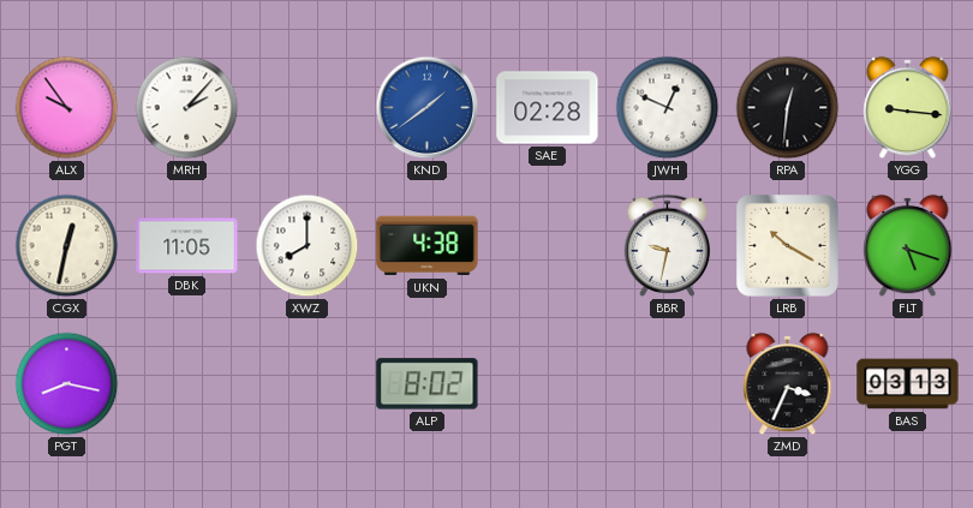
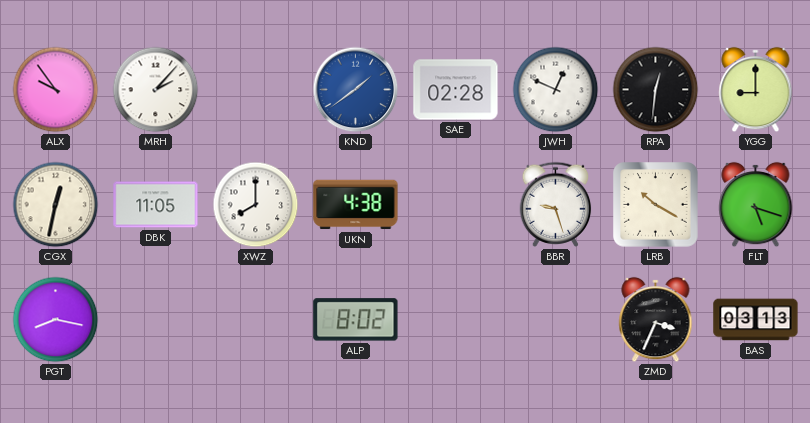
YGG: 9:16 -> 9:00 (756, 90)
BBR: 9:32 -> 9:27 (556, 204)
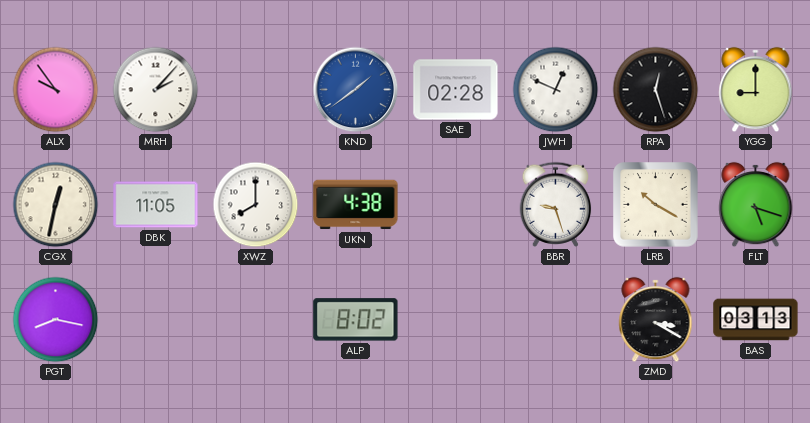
RPA: 12:31 -> 12:27 (656, 90)
ZMD: 3:34 -> 3:20 (656, 320)
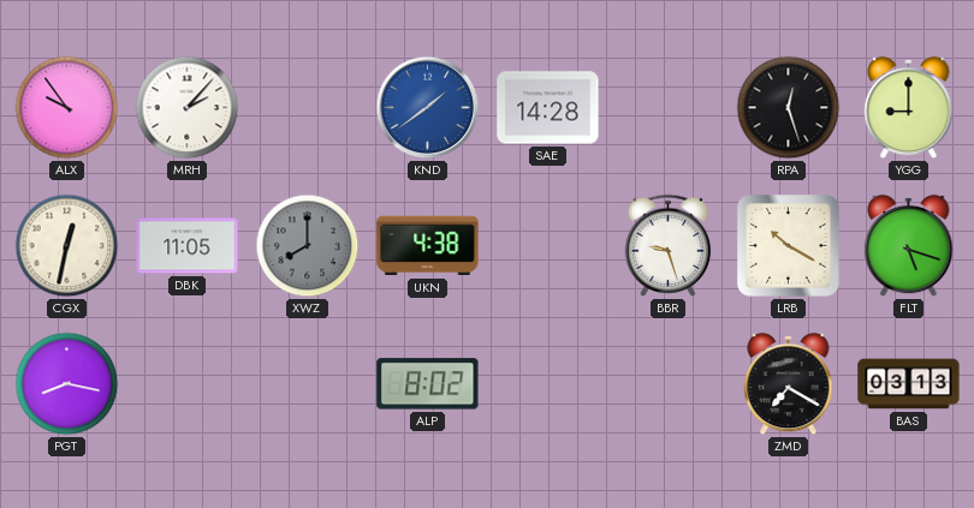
SAE: 02:28 -> 14:28 (548, 108)
JWH: 12:49 -> none (556, 90)
XWZ dial: white -> grey (308, 246)
ZMD: 3:20 -> 7:20 (789, 384)
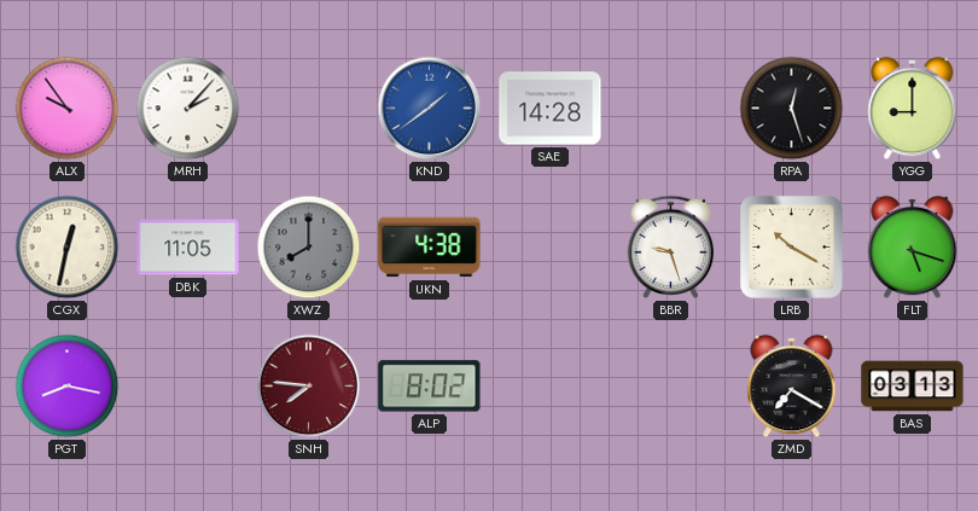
SNH: none -> 7:46 (309, 387)
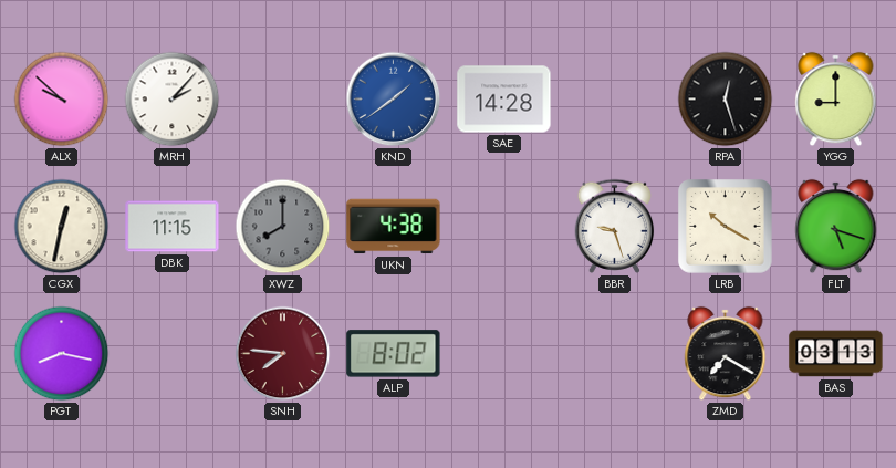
ALX: 9:54 -> 9:52 (62, 100)
DBK: 11:05 -> 11:15 (173, 227)
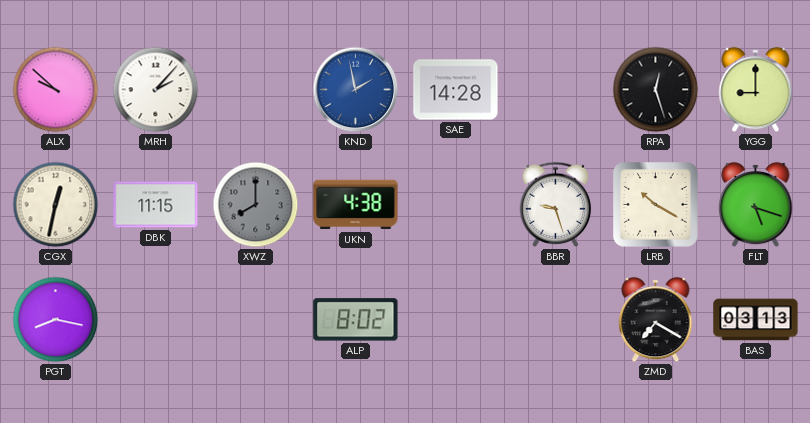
KND: 1:39 -> 1:58 (356, 90)
SNH: 7:46 -> none (283, 354)
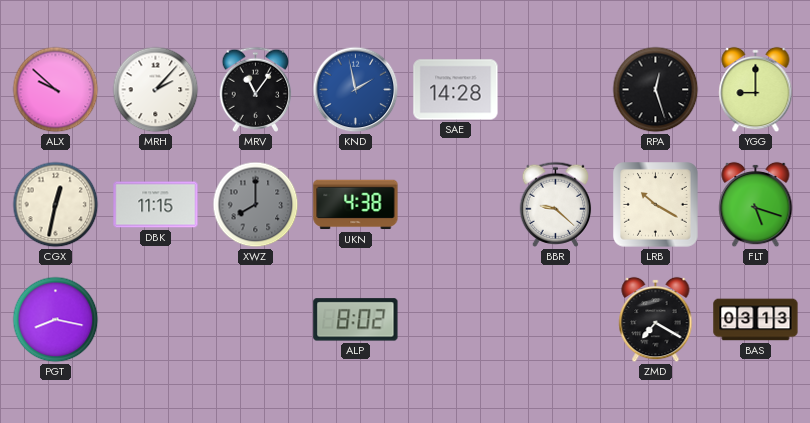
MRV: none -> 11:06 (256, 89)
BBR: 9:27 -> 9:22 (556, 204)
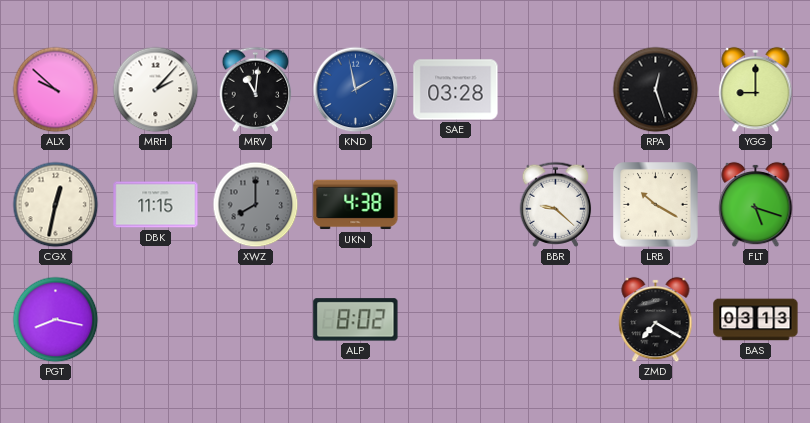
MRV: 11:06 -> 11:01 (256, 89)
SAE: 14:28 -> 03:28 (456, 90)
